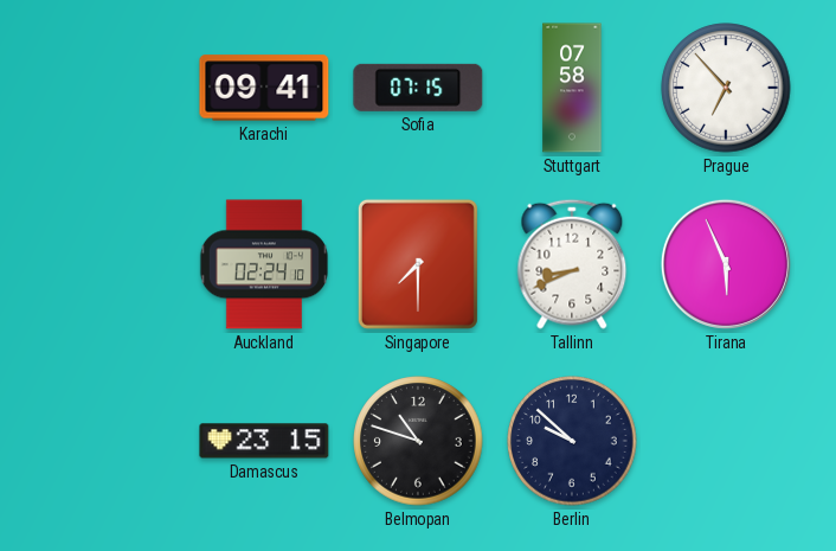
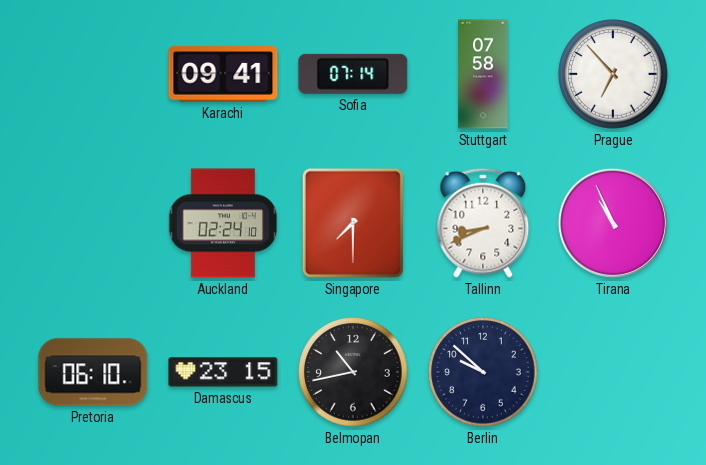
Sofia: 07:15 -> 07:14 (353, 74)
Tirana: 5:56 -> 10:56 (613, 223)
Pretoria: none -> 06:10 (93, 372)
Belmopan: 10:48 -> 10:43 (353, 372)
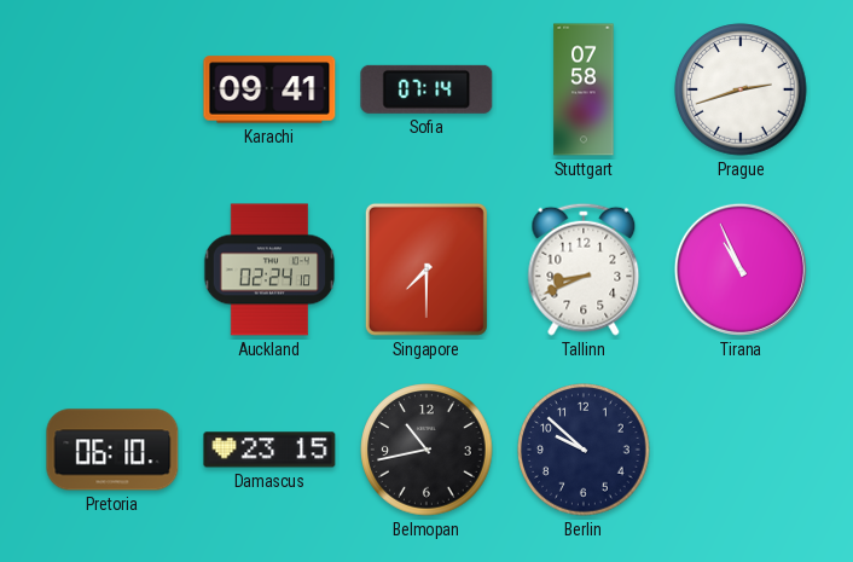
Prague: 6:53 -> 2:42 (741, 89)
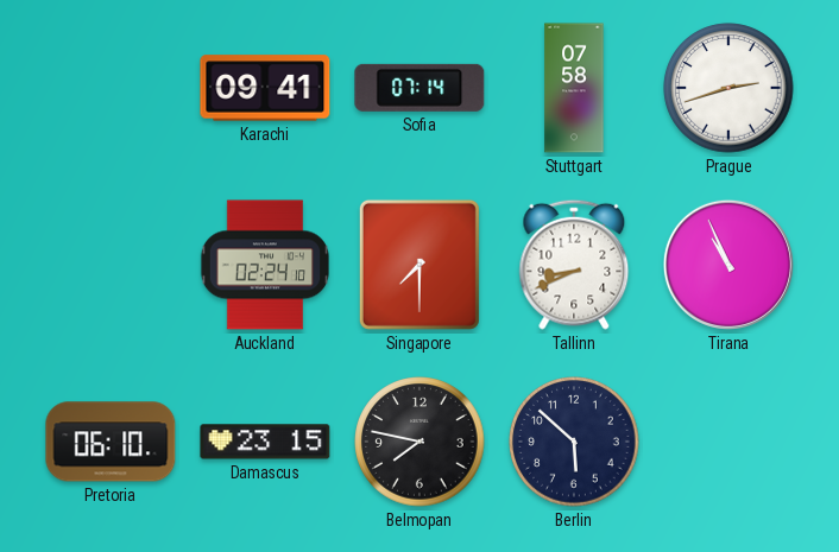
Belmopan: 10:43 -> 7:47 (419, 442)
Berlin: 9:52 -> 5:52 (574, 442)
